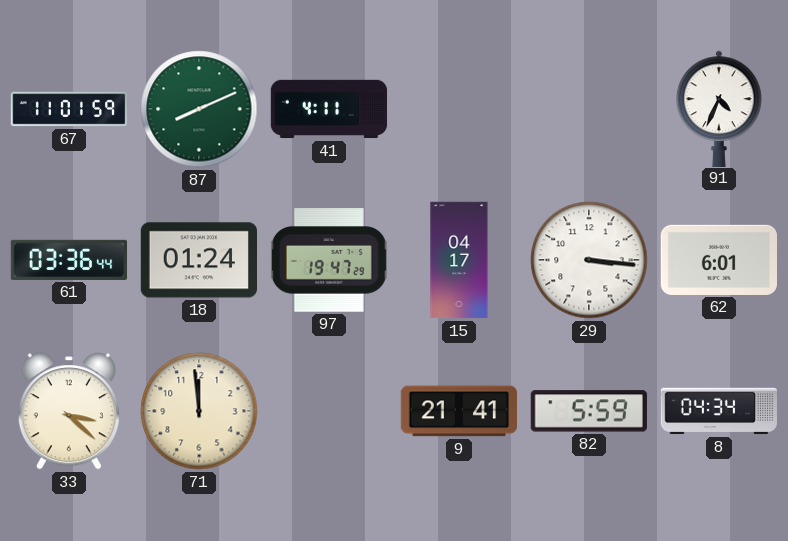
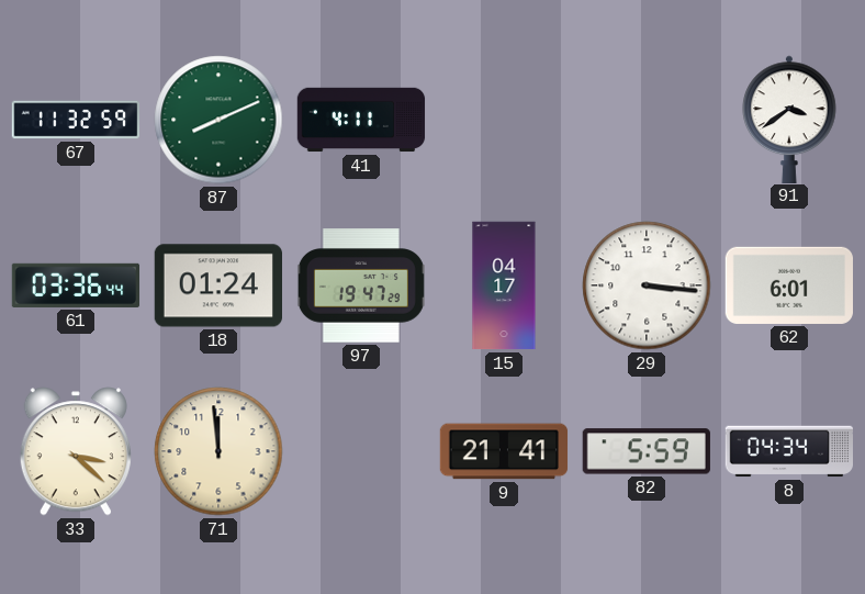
67: 11:01 -> 11:32 (76, 120)
91: 4:34 -> 3:39 (789, 119)
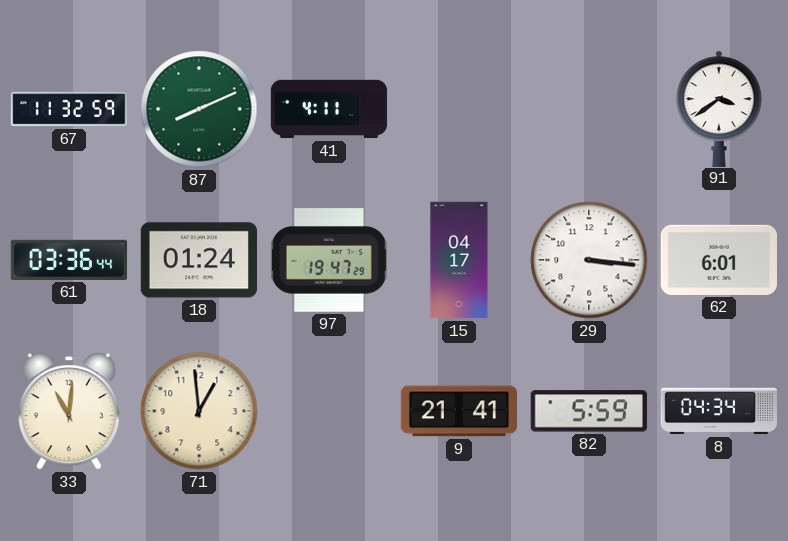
33: 3:22 -> 11:01 (69, 411)
71: 11:59 -> 12:59 (199, 411)
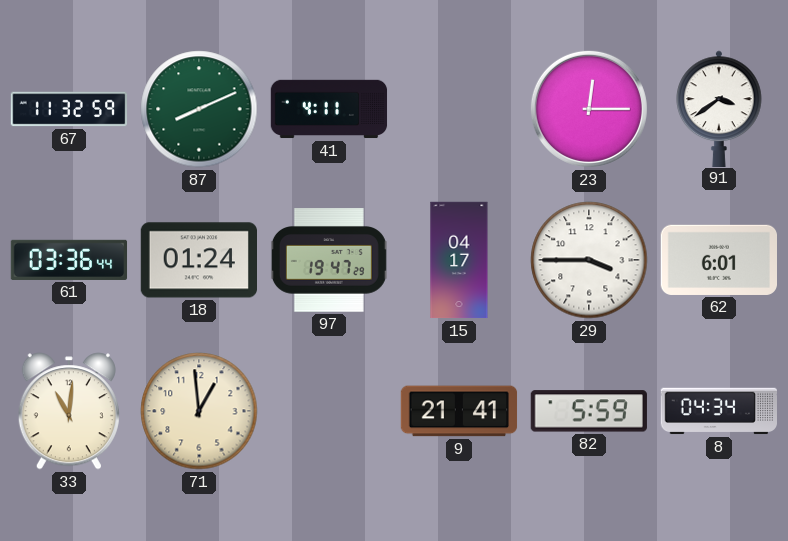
23: none -> 12:15 (589, 109)
29: 3:16 -> 3:45 (589, 260)
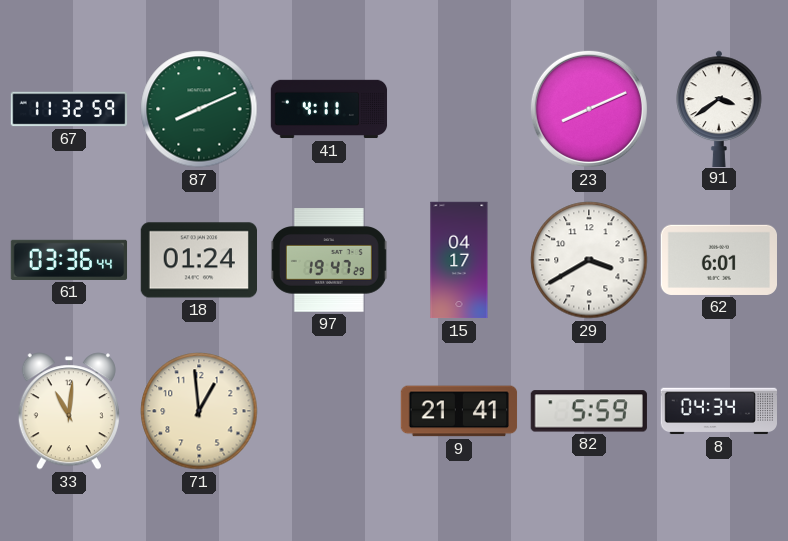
23: 12:15 -> 8:11 (589, 109)
29: 3:45 -> 3:40 (589, 260)
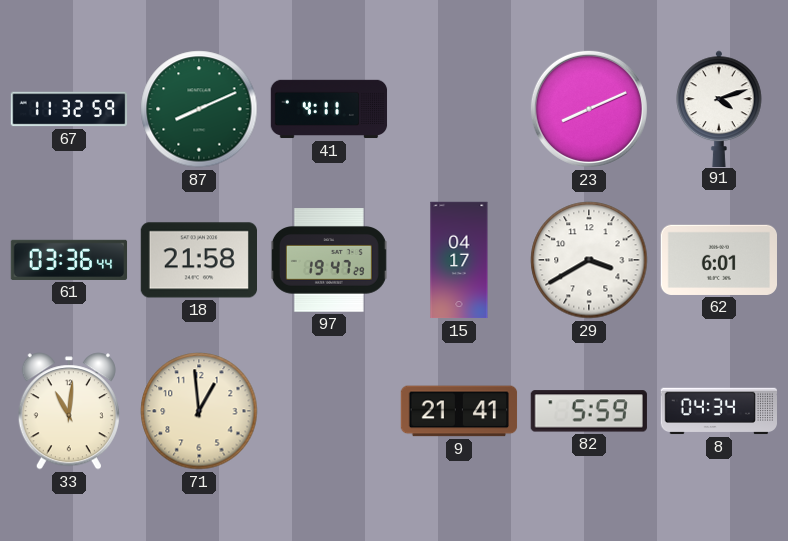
91: 3:39 -> 4:12 (719, 108)
18: 01:24 -> 21:58 (198, 260)
